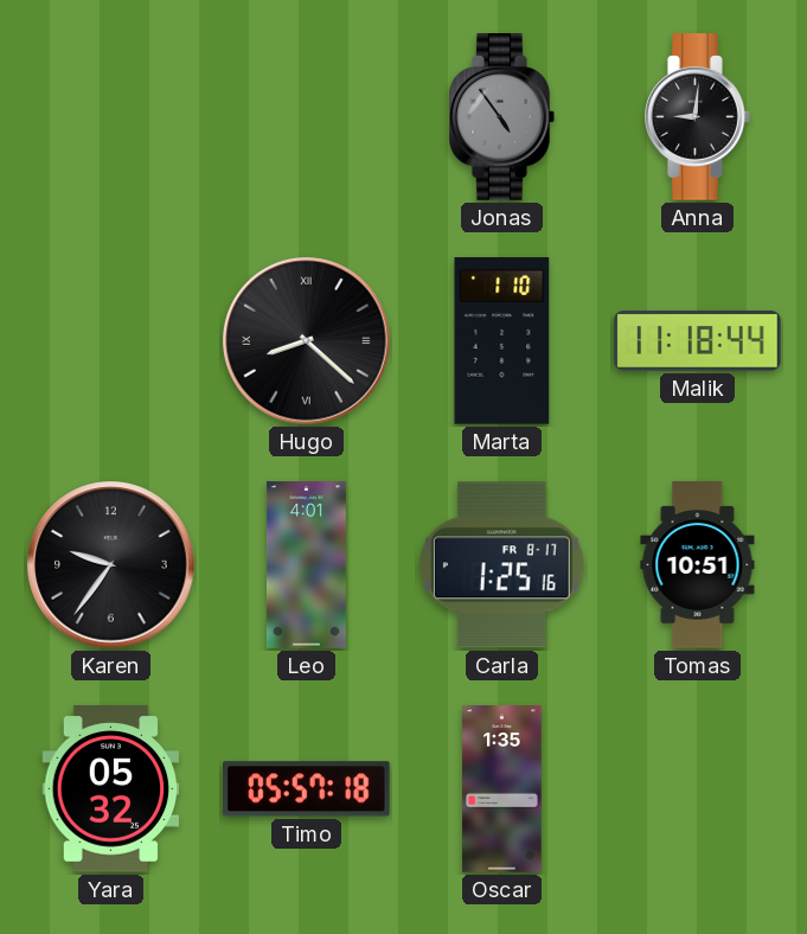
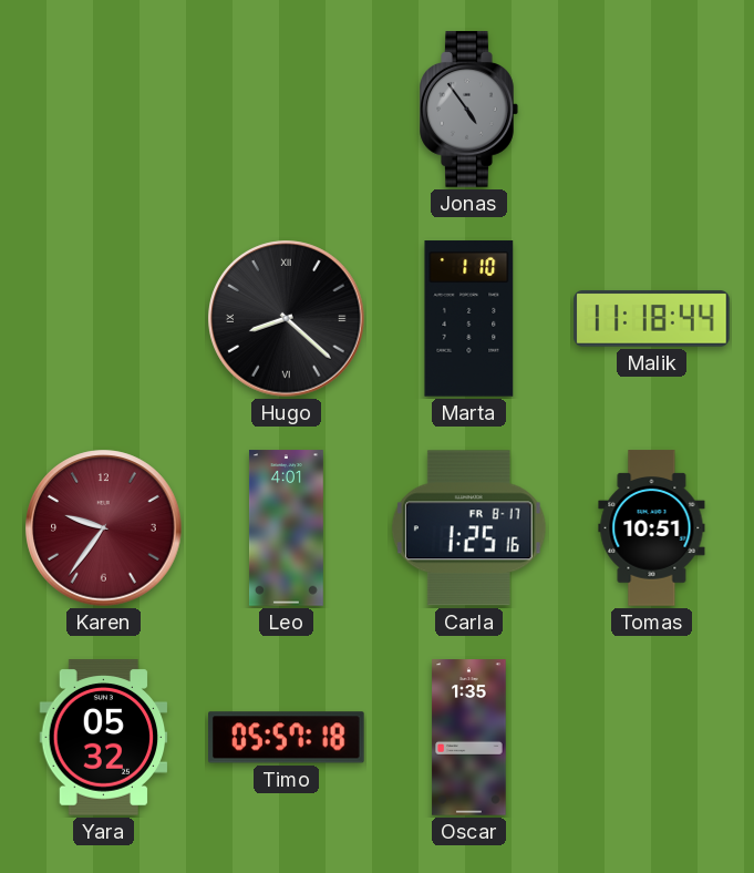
Anna: 9:01 -> none (698, 117)
Karen dial: black -> burgundy (104, 528)
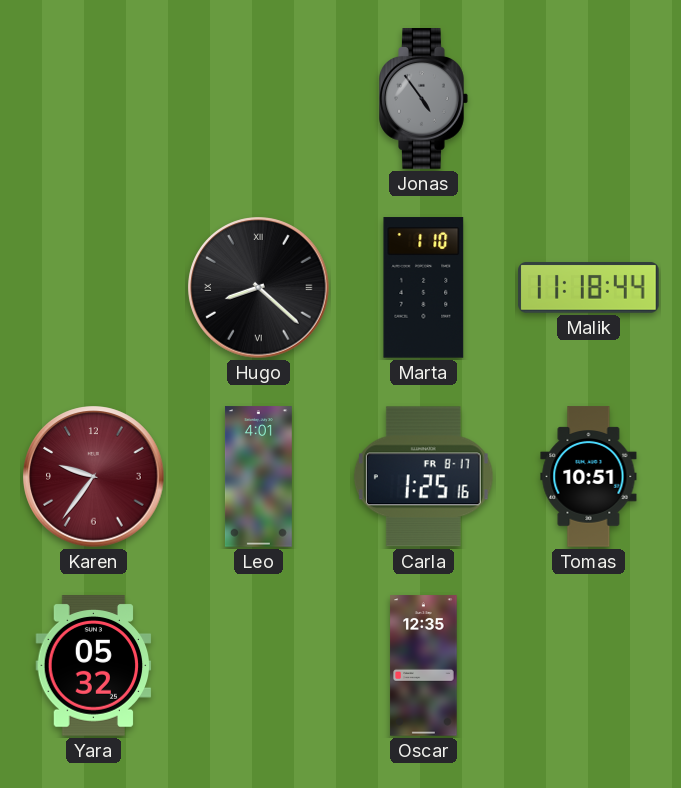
Timo: 05:57 -> none (287, 738)
Oscar: 1:35 -> 12:35 (424, 666)
